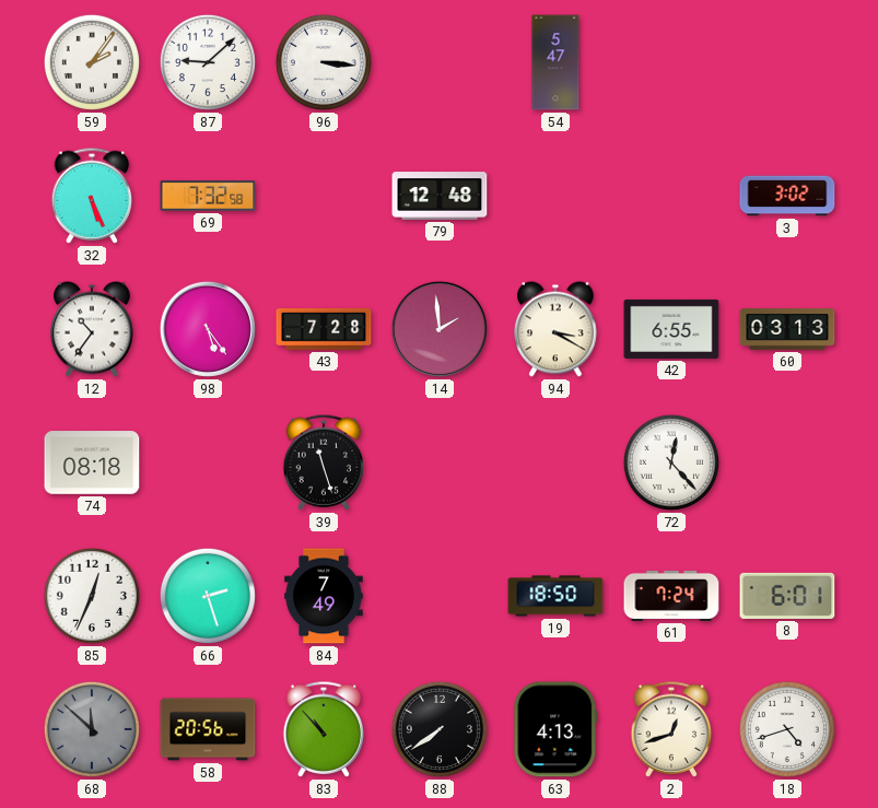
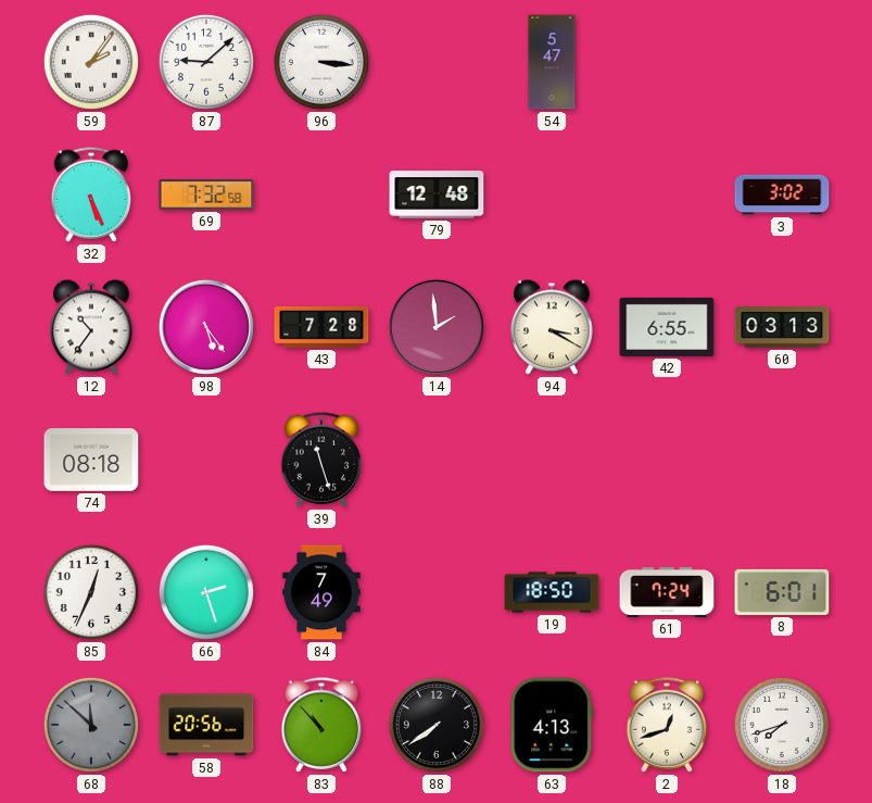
72: 12:23 -> none (671, 462)
18: 4:42 -> 7:42 (782, 725)
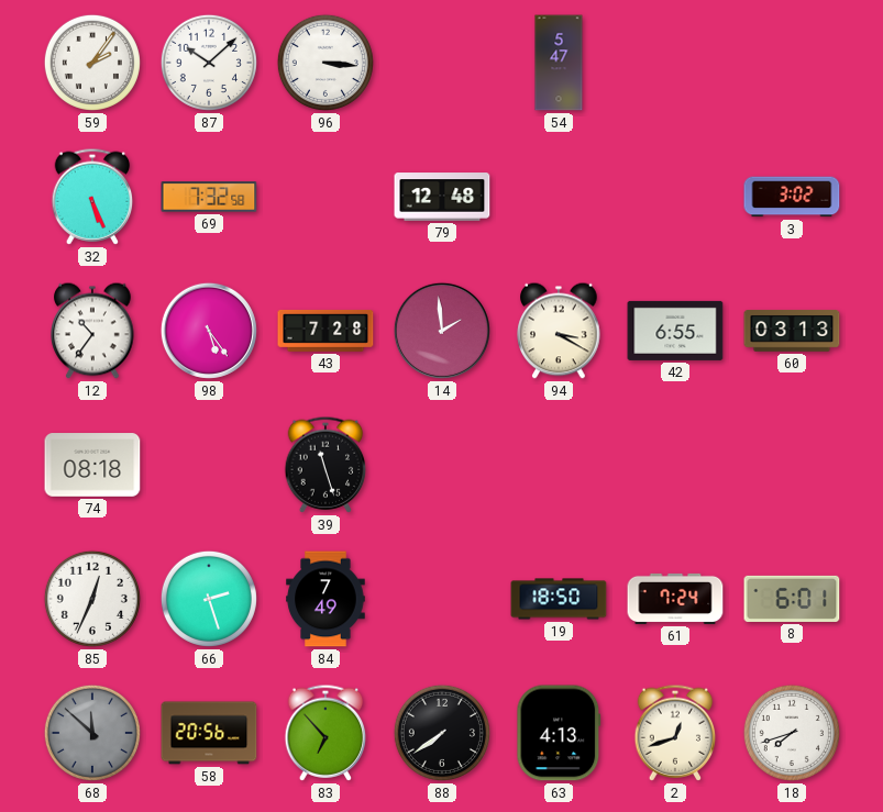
87: 9:08 -> 10:08 (209, 63)
83: 10:53 -> 6:53 (325, 733)
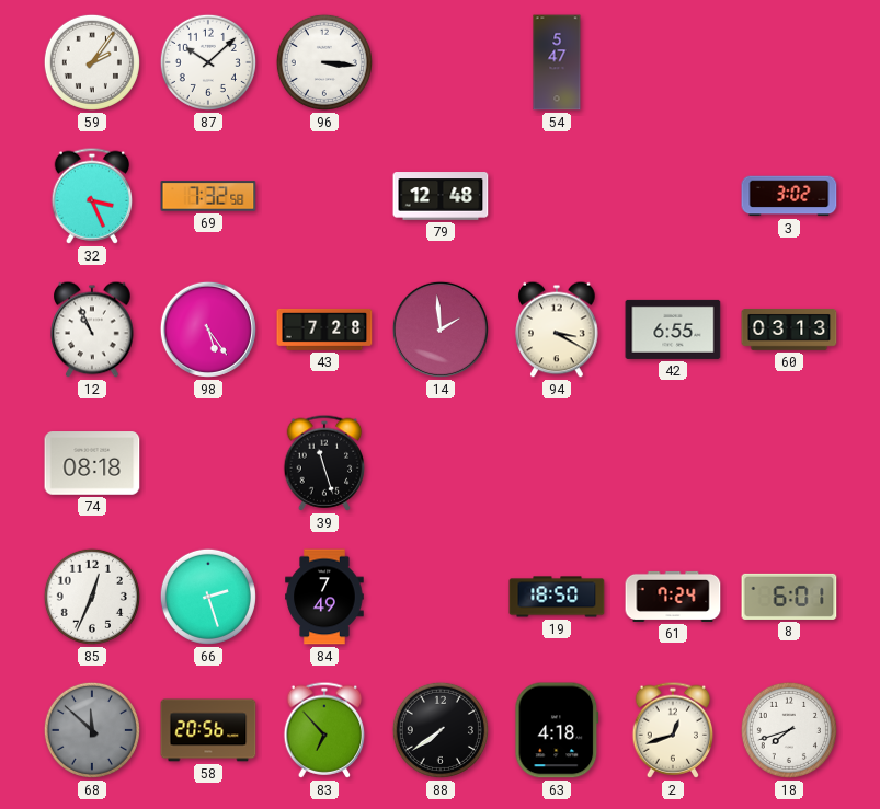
32: 5:26 -> 3:26 (92, 196)
12: 10:36 -> 10:56 (92, 330)
63: 4:13 -> 4:18 (557, 730)
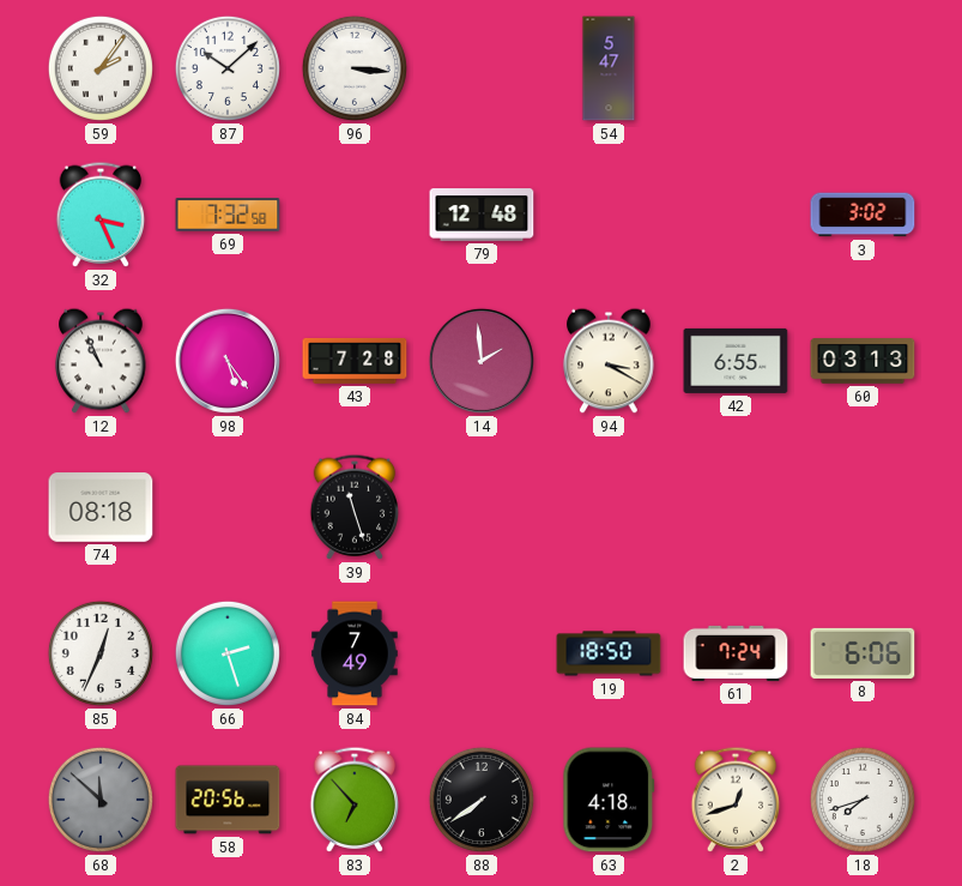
8: 6:01 -> 6:06 (863, 653)
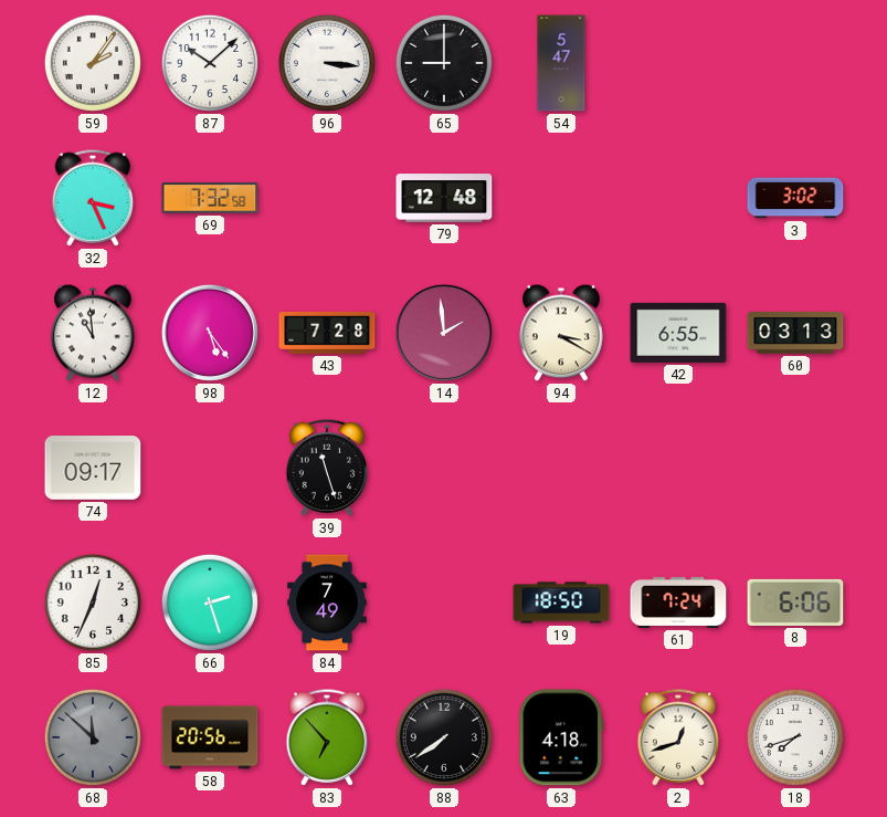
65: none -> 9:00 (444, 63)
12: 10:56 -> 10:59 (93, 333)
74: 08:18 -> 09:17 (93, 468)
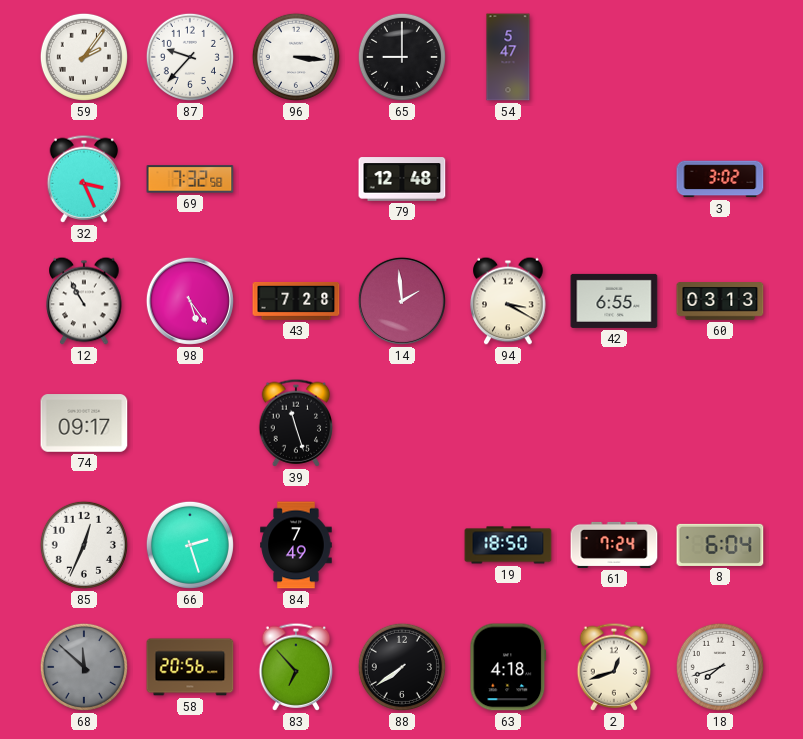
87: 10:08 -> 9:37 (190, 57)
12: 10:59 -> 10:55 (84, 301)
8: 6:06 -> 6:04 (720, 545)
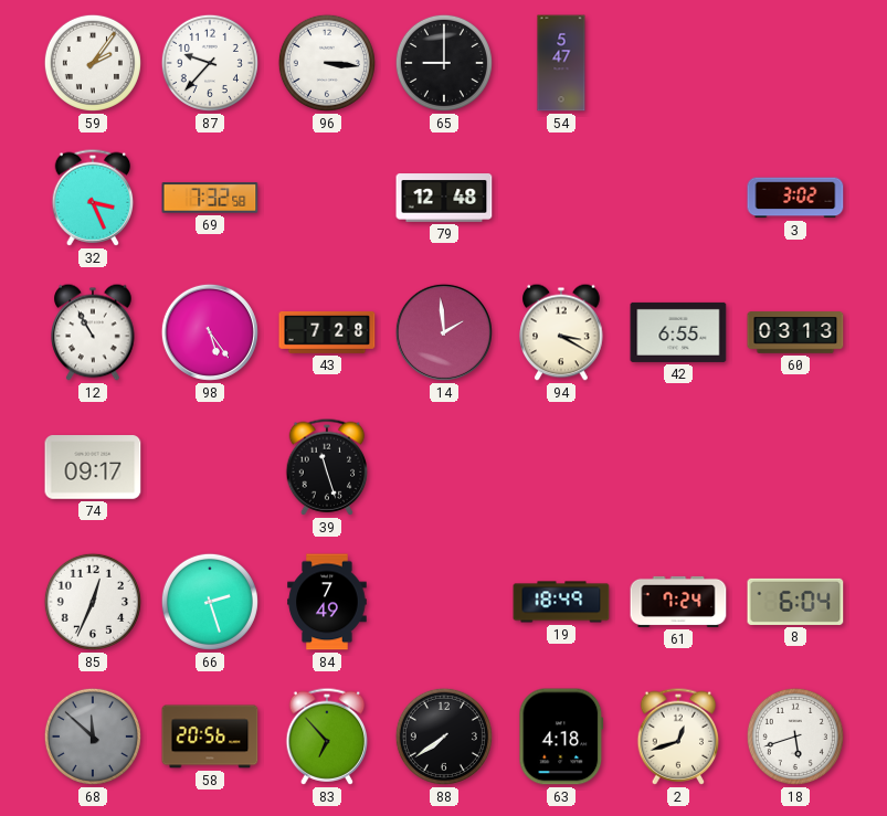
19: 18:50 -> 18:49 (561, 602)
18: 7:42 -> 5:42 (795, 736)
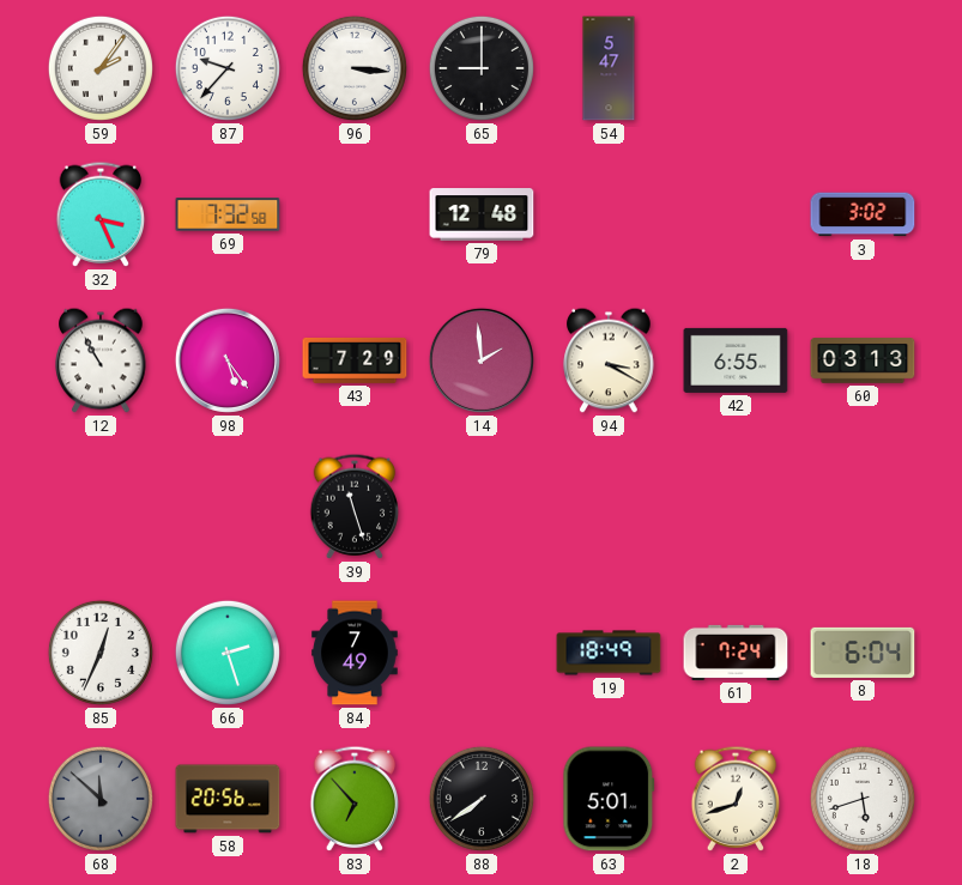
43: 7:28 -> 7:29 (355, 360)
74: 09:17 -> none (93, 467)
63: 4:18 -> 5:01 (609, 799)
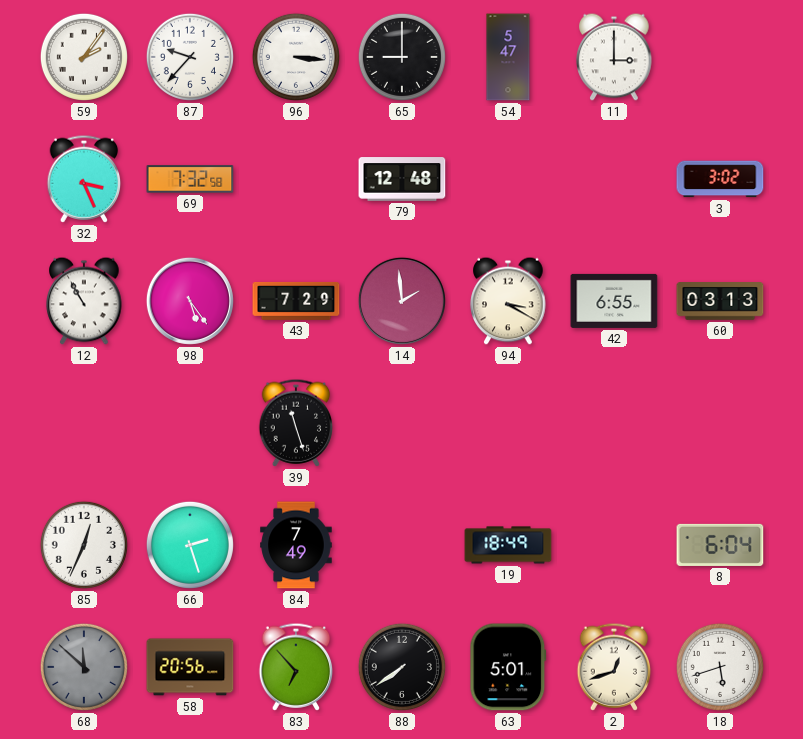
11: none -> 3:00 (614, 57)
61: 7:24 -> none (736, 653)
